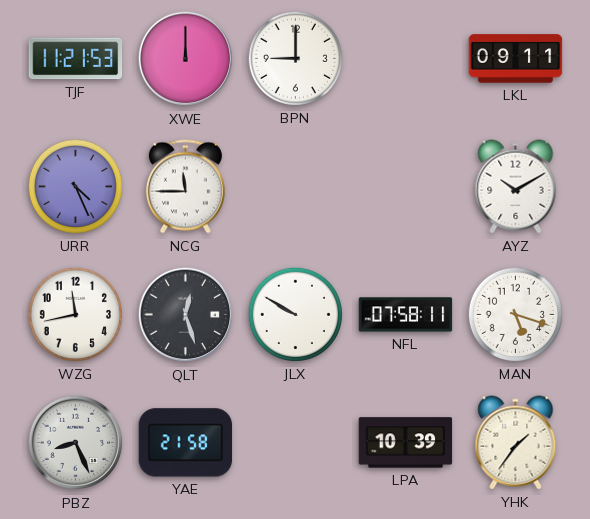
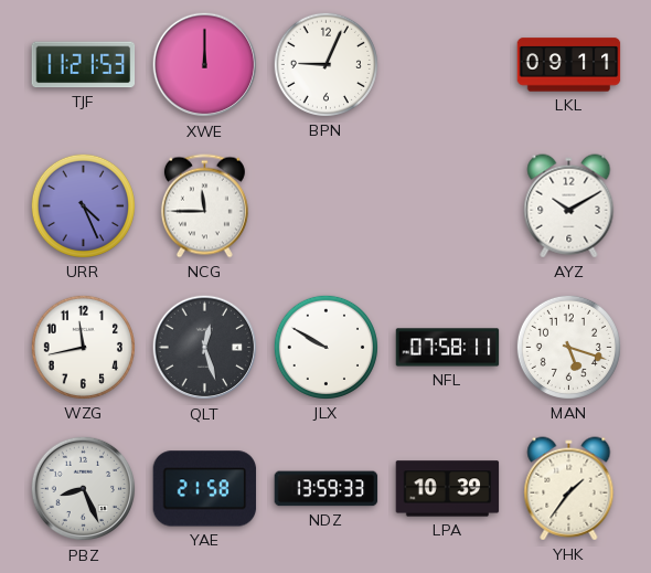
BPN: 9:00 -> 9:04 (325, 64)
NDZ: none -> 13:59 (327, 489)
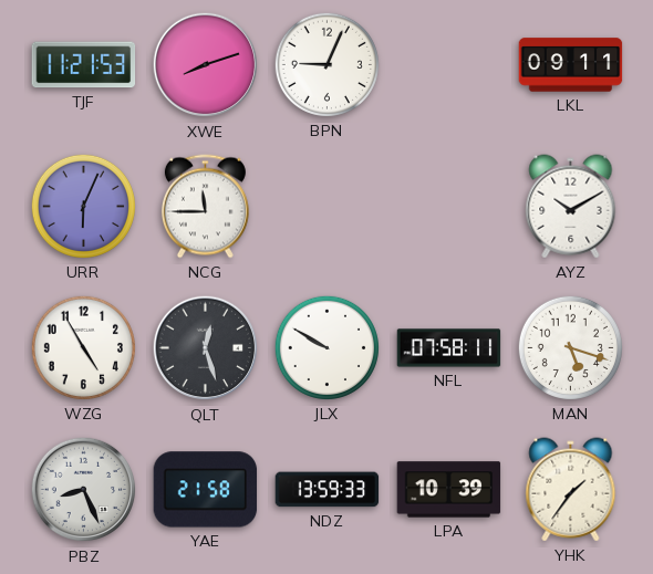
XWE: 12:00 -> 8:12 (206, 65)
URR: 4:26 -> 6:04 (83, 206)
WZG: 11:43 -> 4:55 (83, 347)
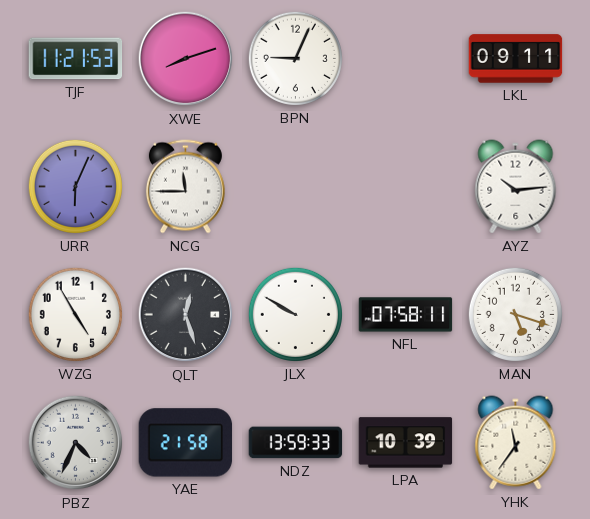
AYZ: 10:10 -> 10:14 (516, 187)
PBZ: 8:26 -> 4:34 (76, 443)
YHK: 1:36 -> 11:36 (516, 443)
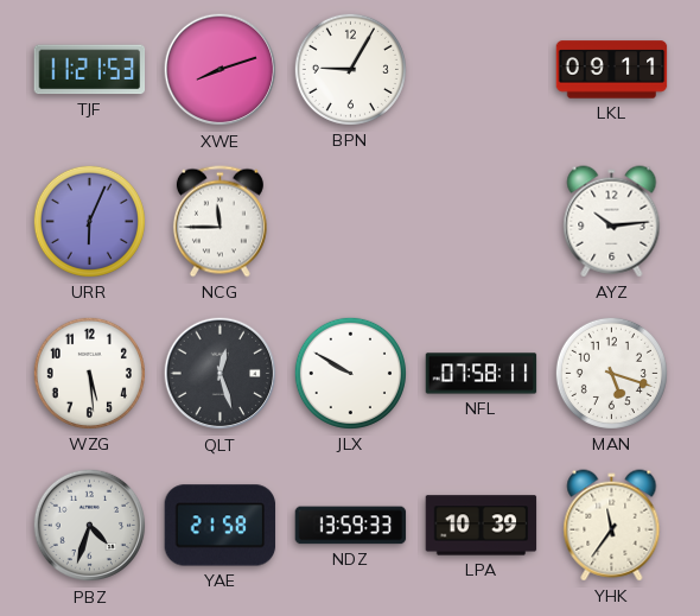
BPN: 9:04 -> 9:05 (350, 69)
WZG: 4:55 -> 5:29 (89, 373)
PBZ: 4:34 -> 4:33 (90, 526)
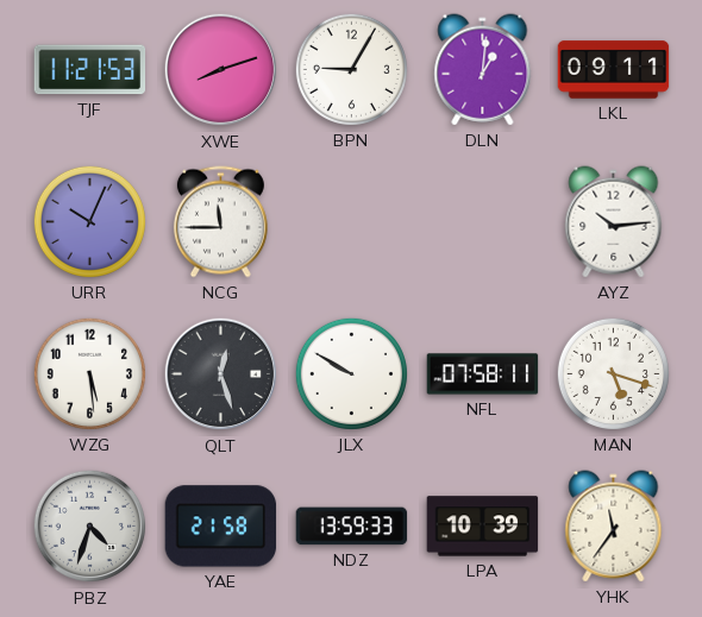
DLN: none -> 1:01 (483, 70)
URR: 6:04 -> 10:04 (89, 221)
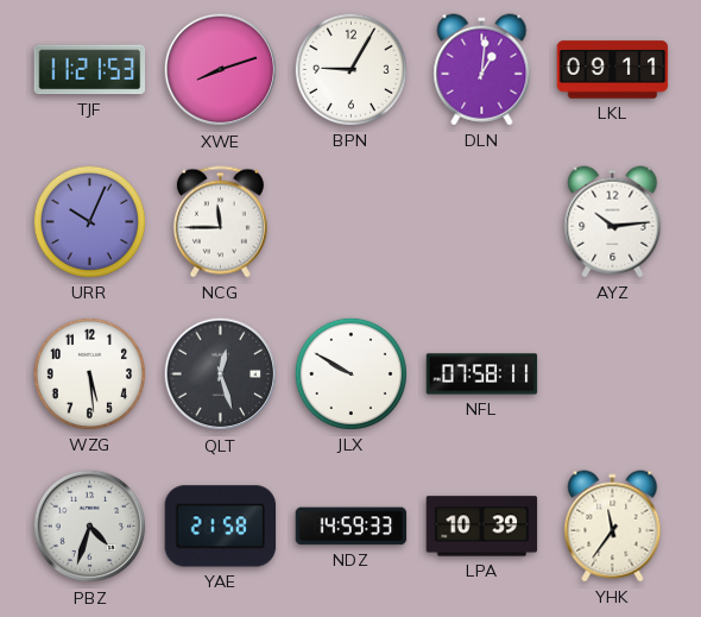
MAN: 5:18 -> none (613, 373)
NDZ: 13:59 -> 14:59 (352, 527)
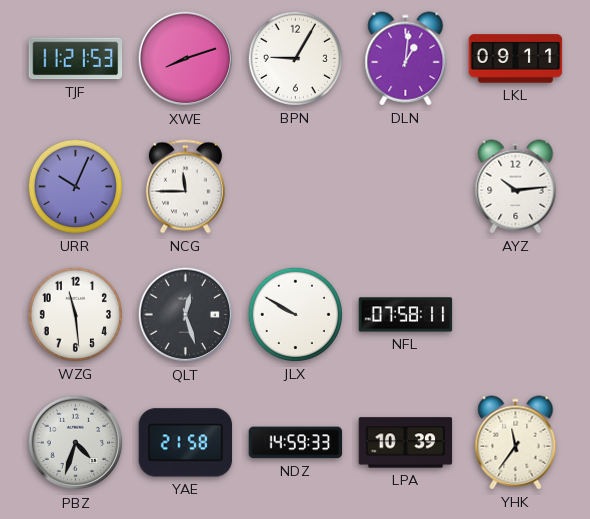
WZG: 5:29 -> 11:29 (75, 314)
